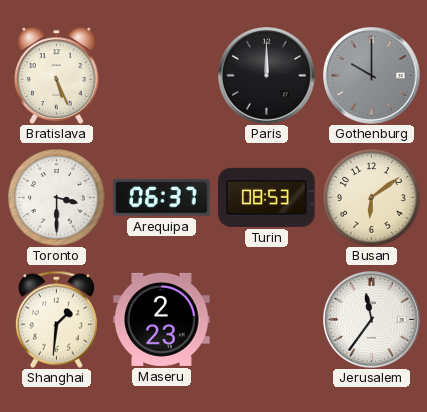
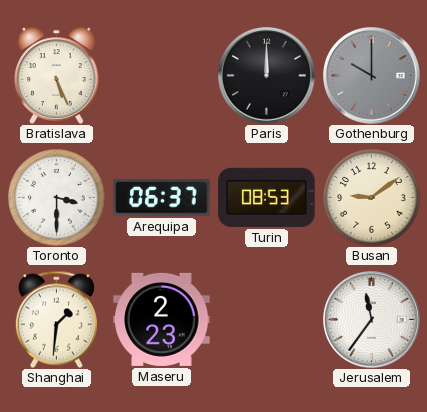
Busan: 6:09 -> 9:09 (372, 198)
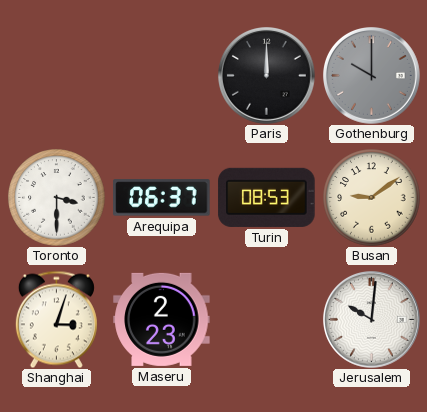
Bratislava: 5:26 -> none (57, 75)
Shanghai: 1:31 -> 3:03 (56, 319)
Jerusalem: 11:36 -> 10:01 (372, 320)
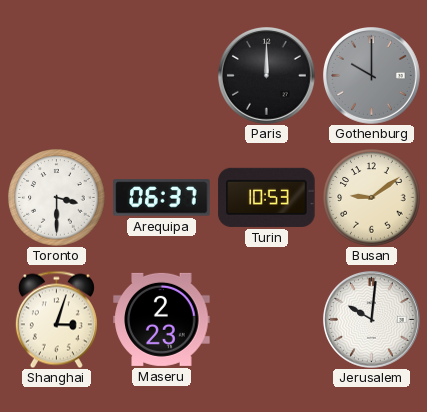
Turin: 08:53 -> 10:53 (267, 197)
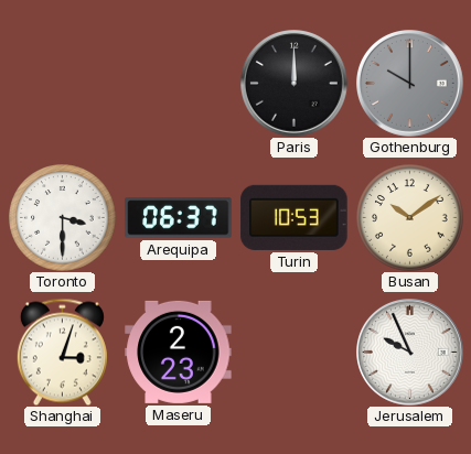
Busan: 9:09 -> 10:09 (410, 218)
Jerusalem: 10:01 -> 9:56 (410, 353)
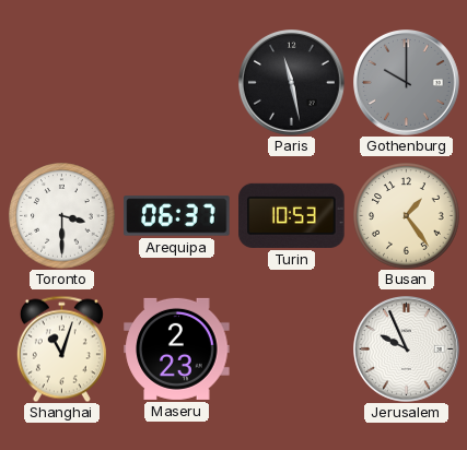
Paris: 12:00 -> 11:28 (292, 83)
Busan: 10:09 -> 1:24 (407, 216)
Shanghai: 3:03 -> 11:03 (61, 348)
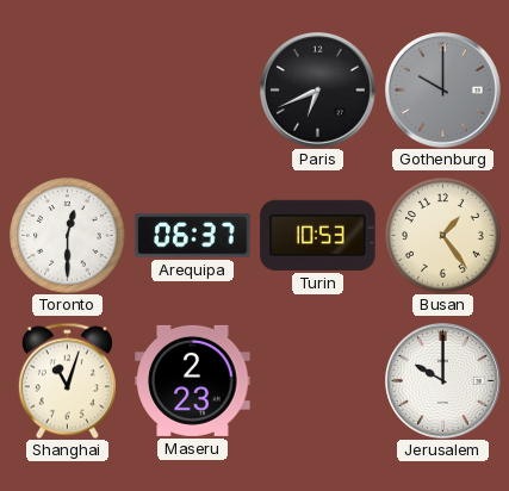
Paris: 11:28 -> 6:41 (318, 91)
Toronto: 3:30 -> 12:30 (68, 236)
Jerusalem: 9:56 -> 10:00 (443, 381)
